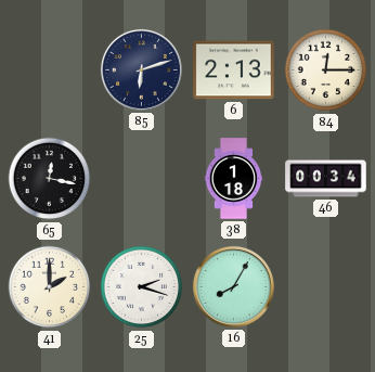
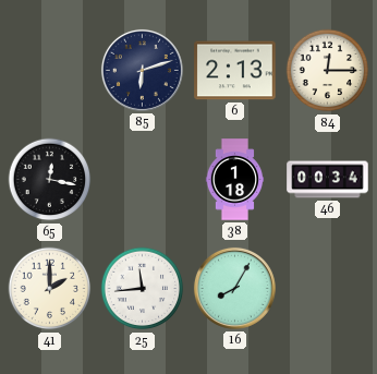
25: 2:18 -> 11:44 (143, 289)
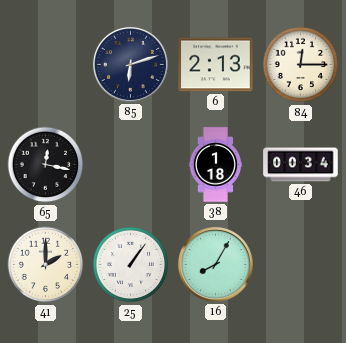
25: 11:44 -> 1:06 (131, 265)
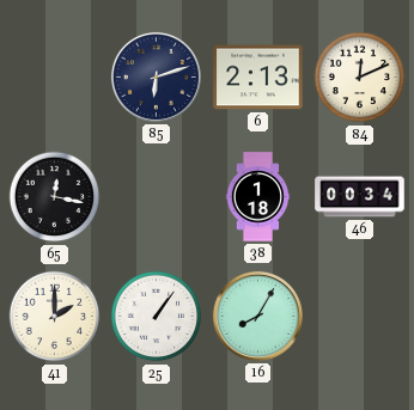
84: 12:15 -> 12:11 (360, 78)
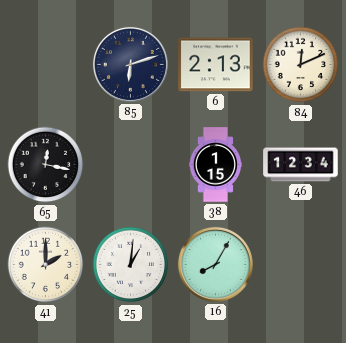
38: 1:18 -> 1:15 (216, 165)
46: 00:34 -> 12:34 (301, 165)
25: 1:06 -> 1:01 (131, 265)
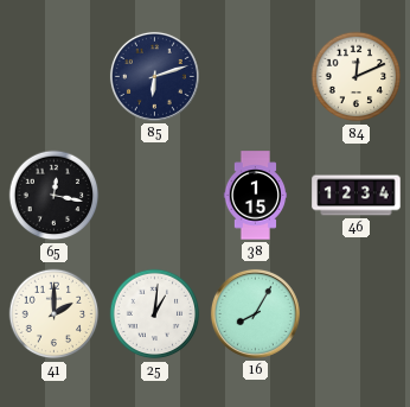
6: 2:13 -> none (216, 65)
